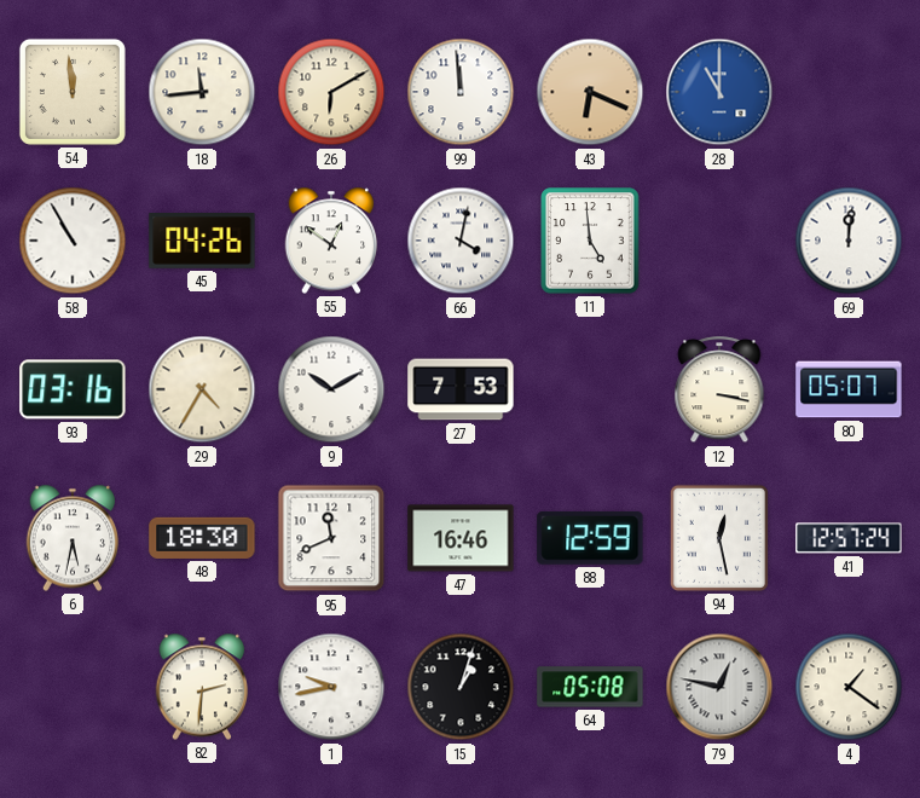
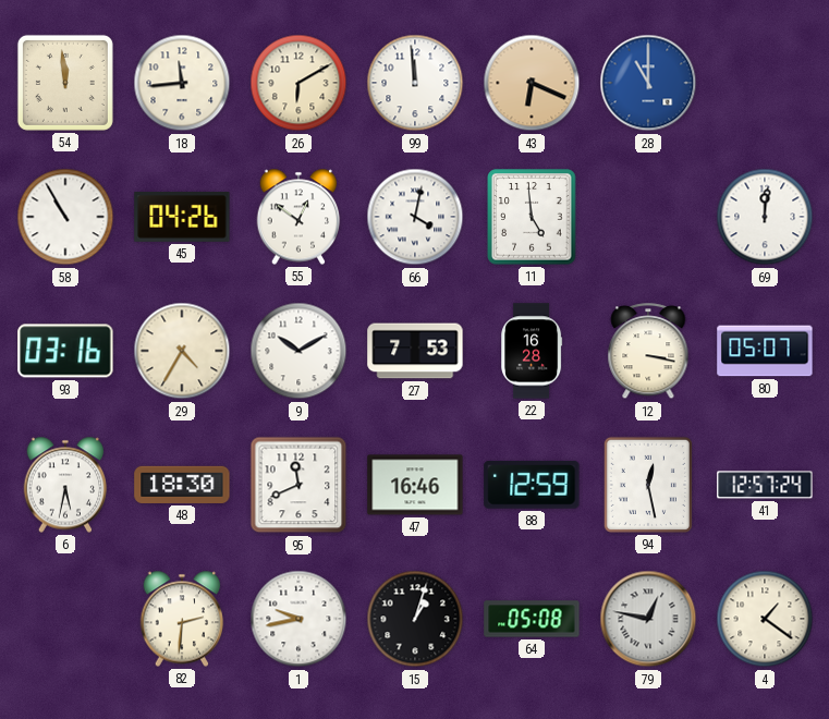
22: none -> 16:28 (532, 351)
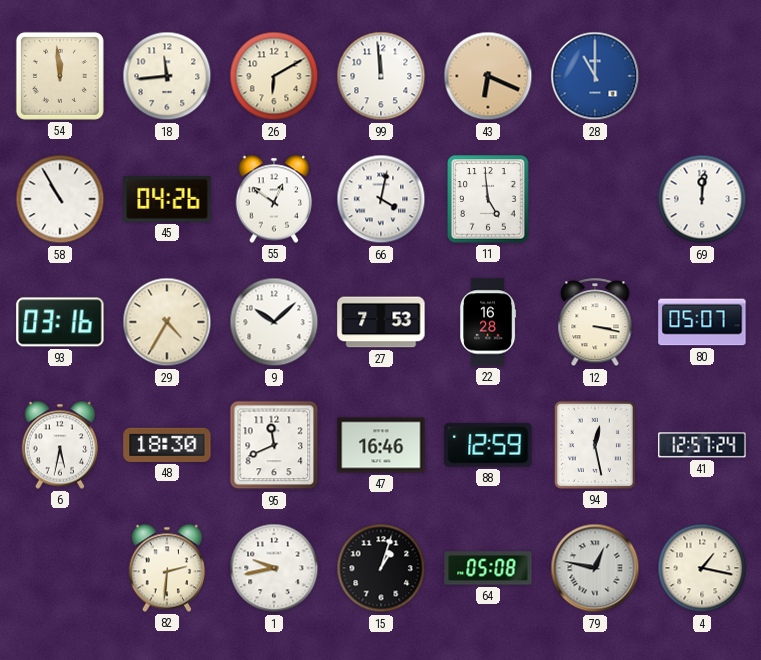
9: 10:10 -> 10:08 (274, 322)
4: 1:21 -> 1:17 (702, 568)
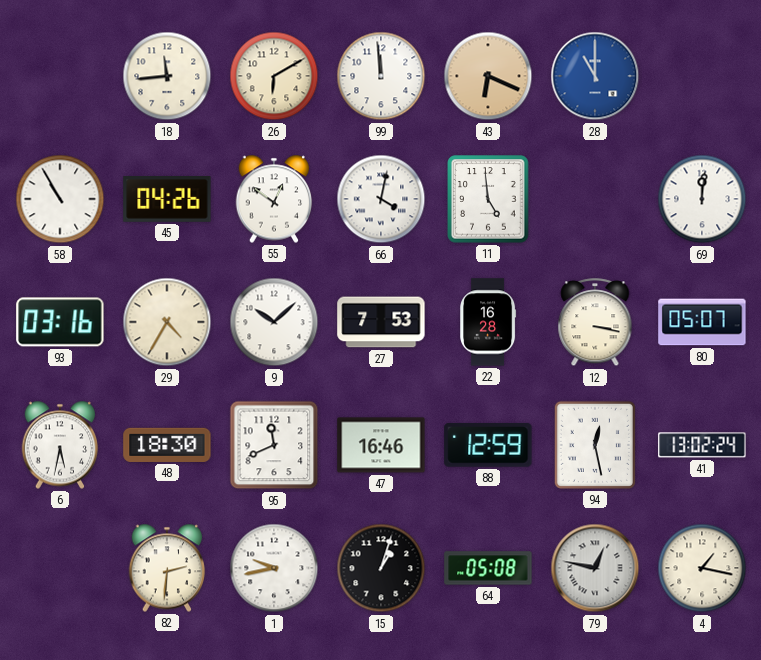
54: 11:59 -> none (60, 76)
41: 12:57 -> 13:02 (702, 445)
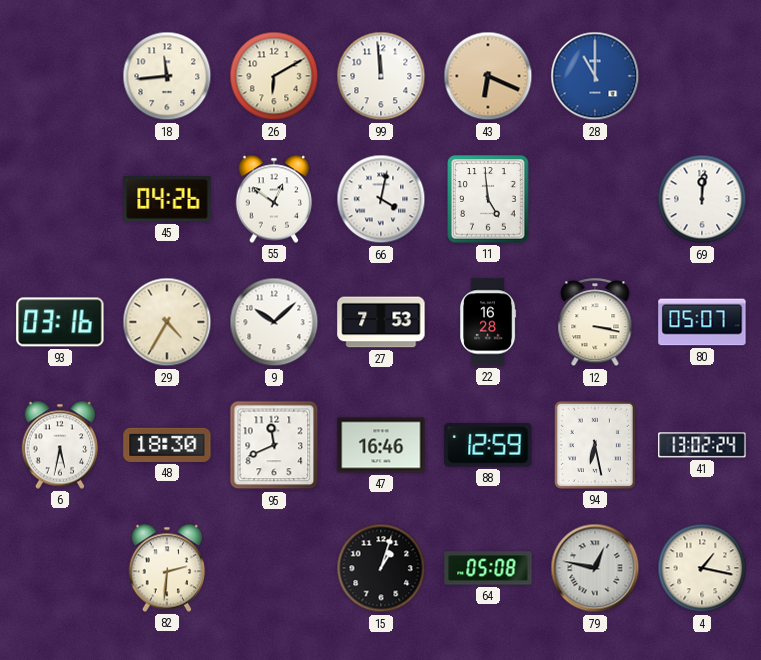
58: 10:55 -> none (60, 199)
94: 12:28 -> 6:28 (595, 445)
1: 9:43 -> none (274, 568)
